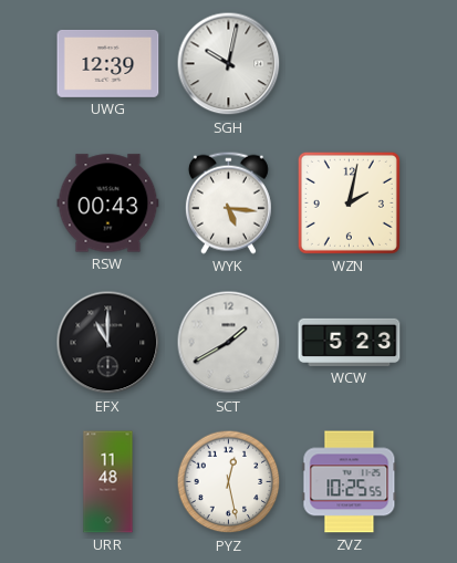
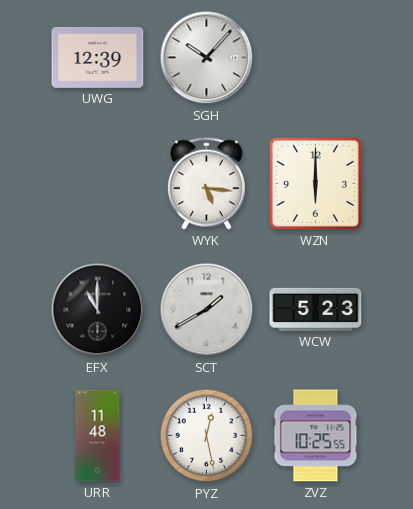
SGH: 10:02 -> 10:07 (207, 58)
RSW: 00:43 -> none (108, 204)
WZN: 2:02 -> 6:00 (315, 183)
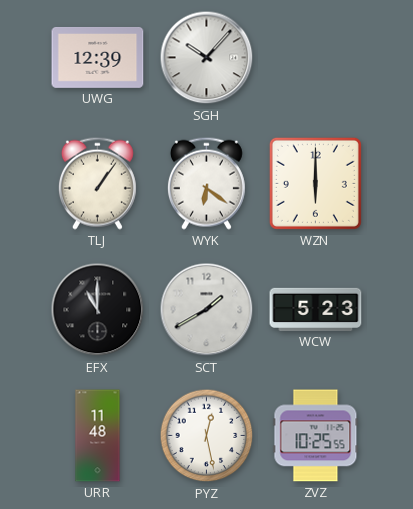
TLJ: none -> 1:06 (97, 183)
WYK: 5:16 -> 6:21 (206, 183)
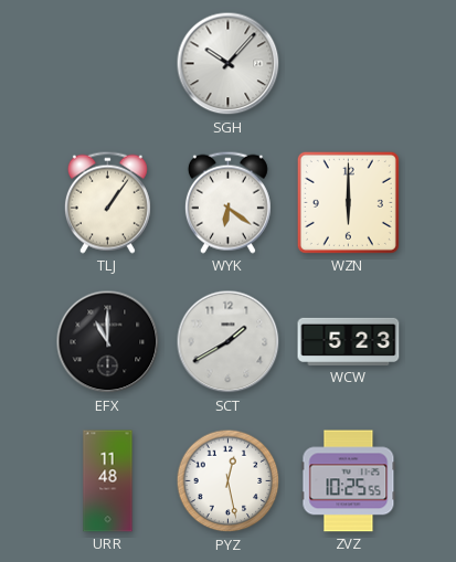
UWG: 12:39 -> none (98, 57)
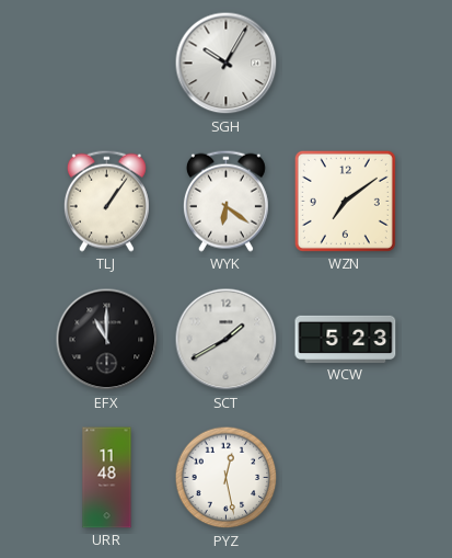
SGH: 10:07 -> 10:05 (227, 64)
WZN: 6:00 -> 7:09 (345, 201)
ZVZ: 10:25 -> none (349, 481)
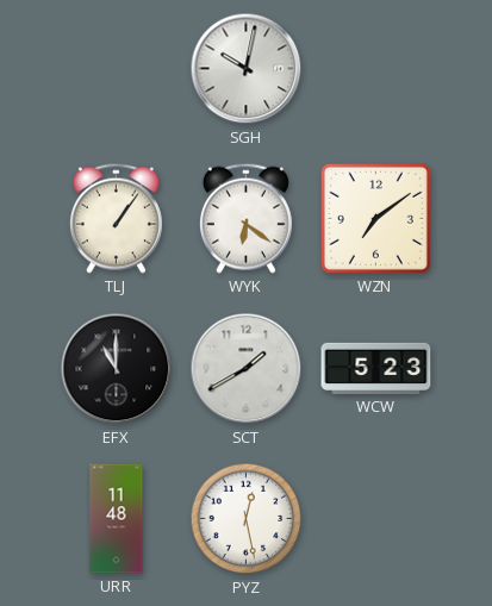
SGH: 10:05 -> 10:02 (247, 69)
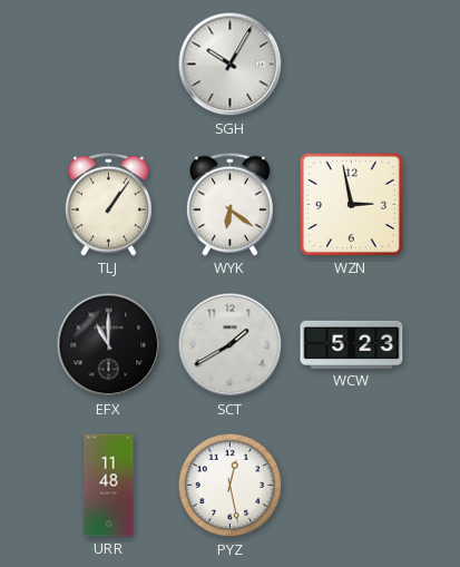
SGH: 10:02 -> 10:05 (231, 65)
WZN: 7:09 -> 2:58 (351, 204)
